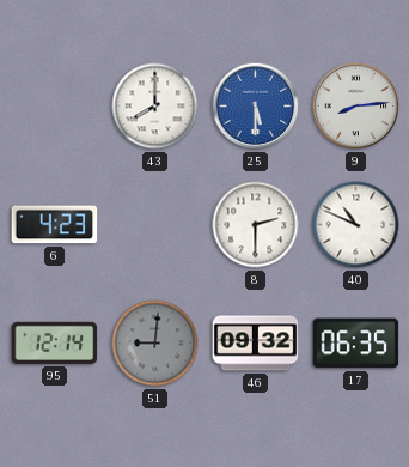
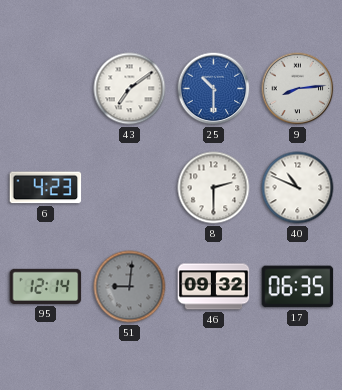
43: 8:00 -> 7:09 (130, 89)
25: 5:30 -> 10:30 (214, 89)
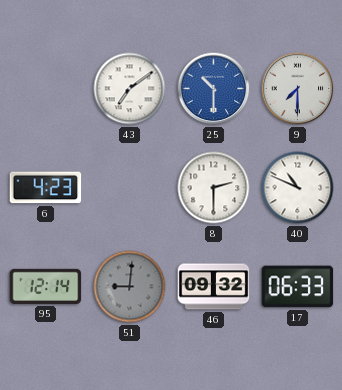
9: 8:14 -> 7:30 (298, 89)
17: 06:35 -> 06:33 (298, 287)
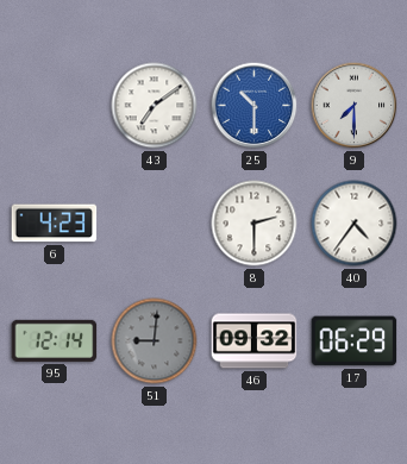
40: 10:49 -> 4:36 (355, 224)
17: 06:33 -> 06:29 (355, 341)
